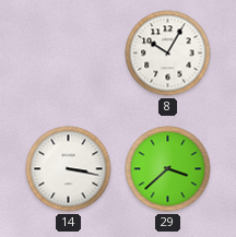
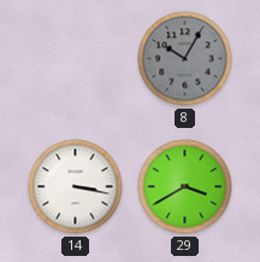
8 dial: white -> grey (185, 59)
29: 3:38 -> 3:40 (185, 187)
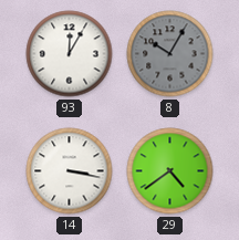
93: none -> 12:05 (70, 54)
29: 3:40 -> 4:39 (170, 171)
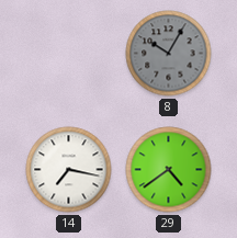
93: 12:05 -> none (70, 54)
14: 3:17 -> 7:17 (69, 170)
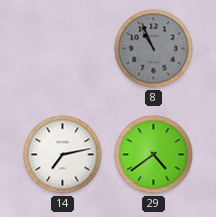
8: 10:05 -> 10:56 (154, 49)
14: 7:17 -> 7:13 (63, 155)
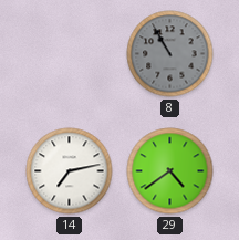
8: 10:56 -> 10:55 (170, 54)
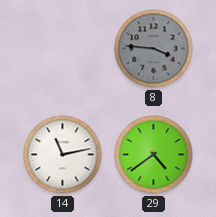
8: 10:55 -> 3:46 (154, 49)
14: 7:13 -> 11:13 (63, 155)
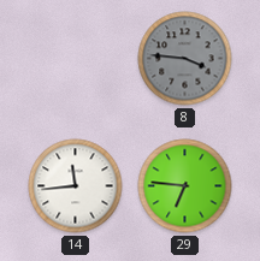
14: 11:13 -> 11:44 (76, 186)
29: 4:39 -> 6:46 (185, 186)
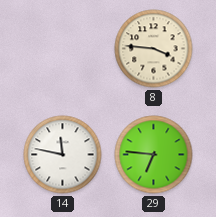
8 dial: grey -> cream (154, 49)
14: 11:44 -> 11:47 (63, 155)
